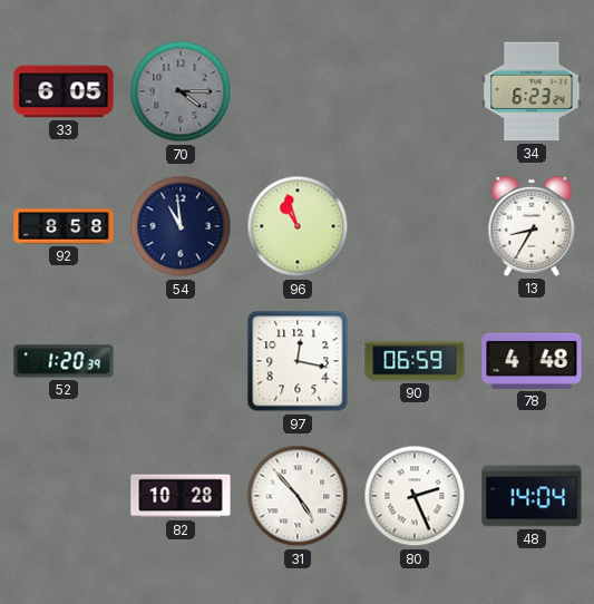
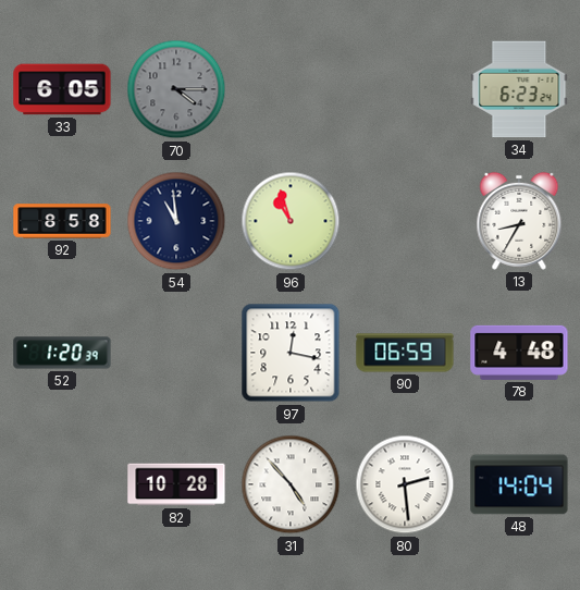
80: 2:26 -> 2:29 (405, 484)
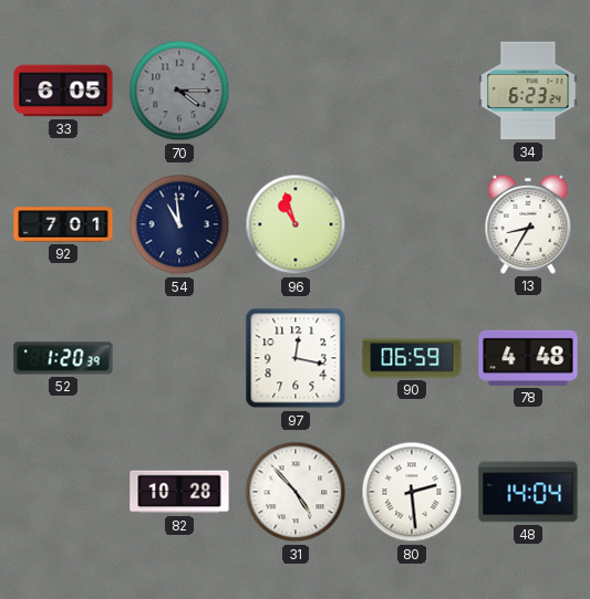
92: 8:58 -> 7:01 (63, 224)
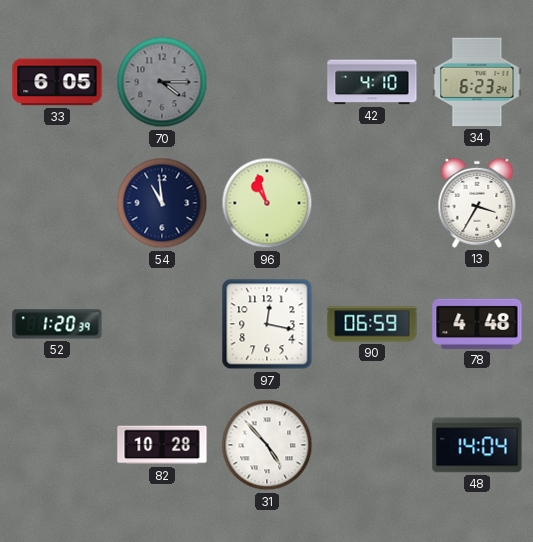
42: none -> 4:10 (372, 82)
92: 7:01 -> none (63, 224)
13: 8:35 -> 3:35 (477, 203)
80: 2:29 -> none (412, 492)
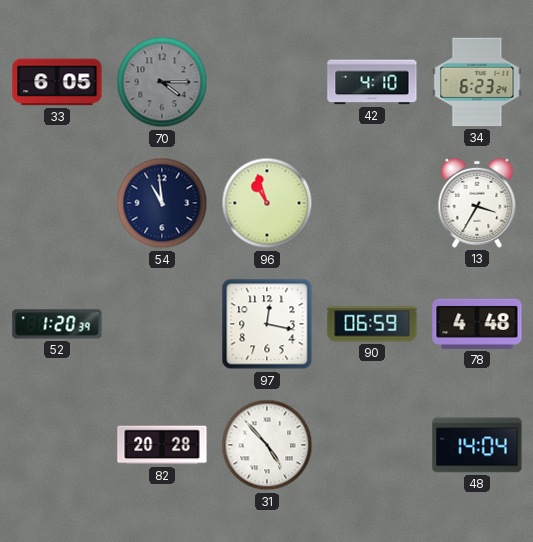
82: 10:28 -> 20:28 (162, 445)
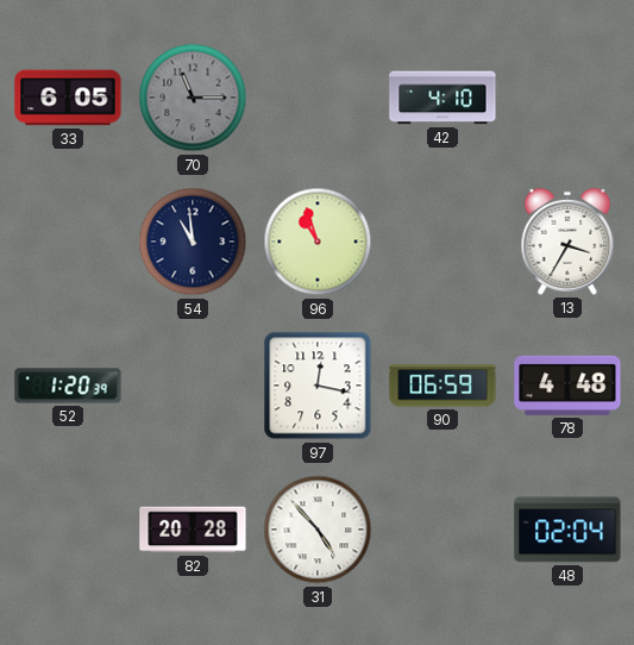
70: 4:15 -> 11:15 (193, 98)
34: 6:23 -> none (477, 82)
48: 14:04 -> 02:04 (567, 530)
